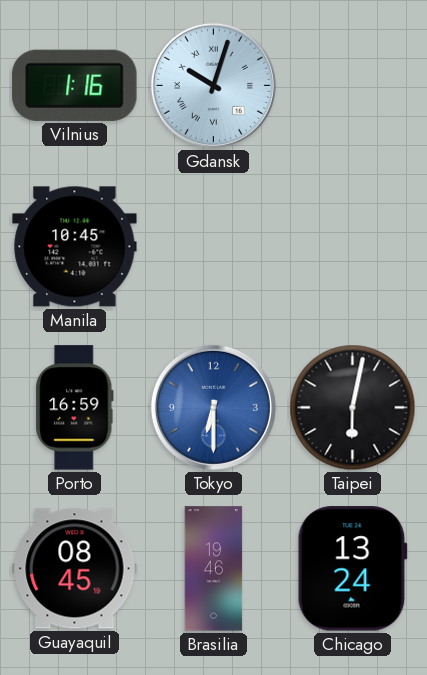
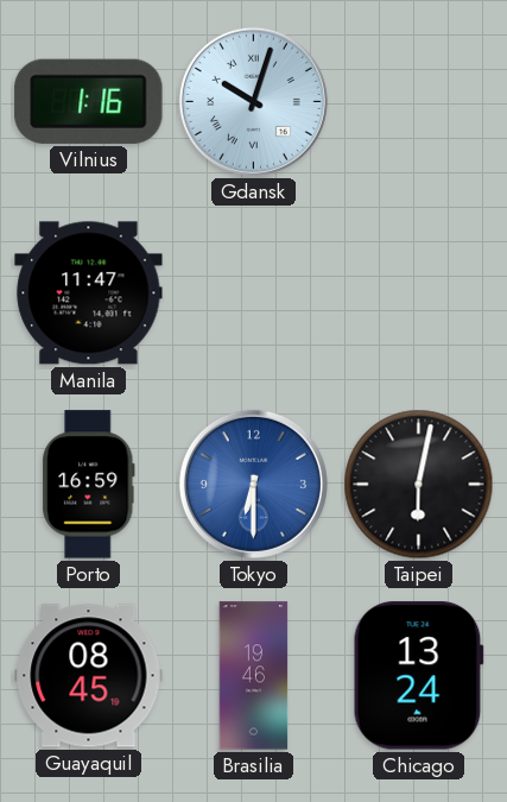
Manila: 10:45 -> 11:47 (89, 293)
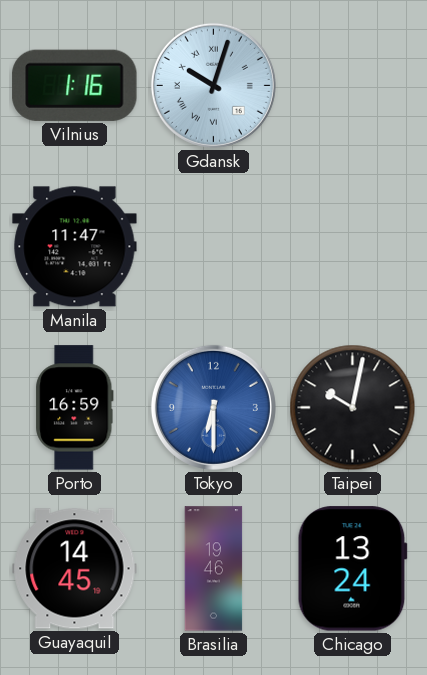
Taipei: 6:02 -> 10:02 (353, 408)
Guayaquil: 08:45 -> 14:45 (75, 569)
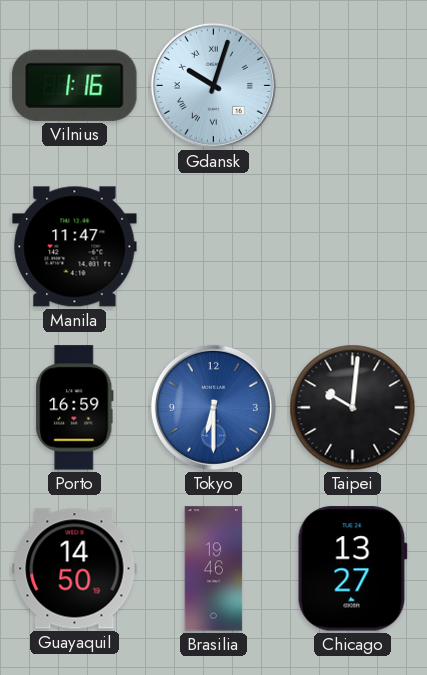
Taipei: 10:02 -> 10:01 (353, 408)
Guayaquil: 14:45 -> 14:50 (75, 569)
Chicago: 13:24 -> 13:27 (352, 569)
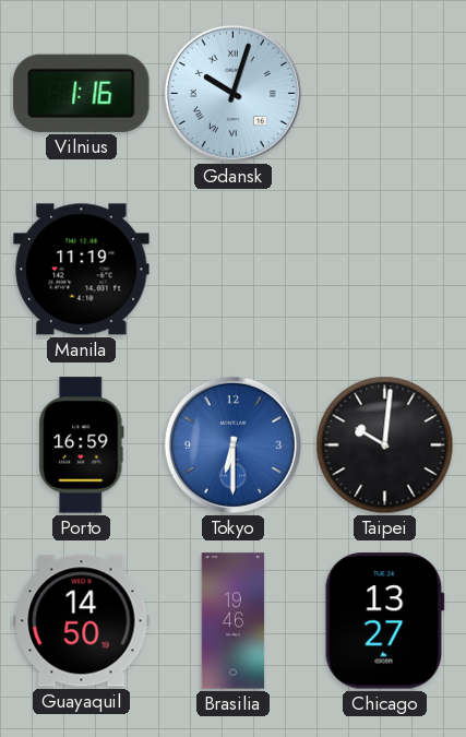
Manila: 11:47 -> 11:19 (82, 270)
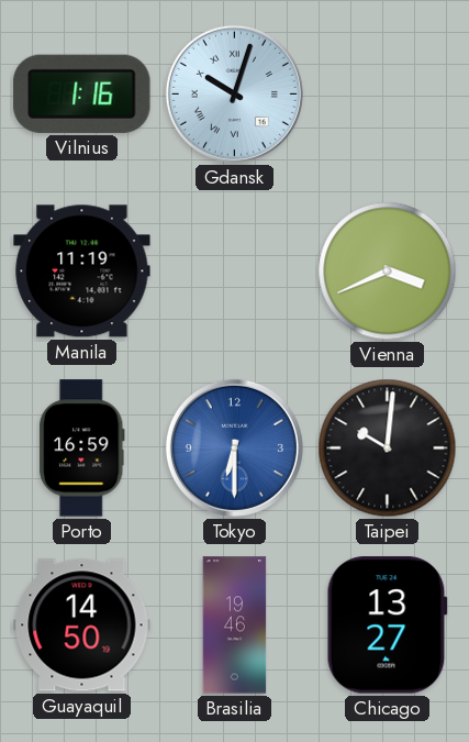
Vienna: none -> 3:41 (388, 272)
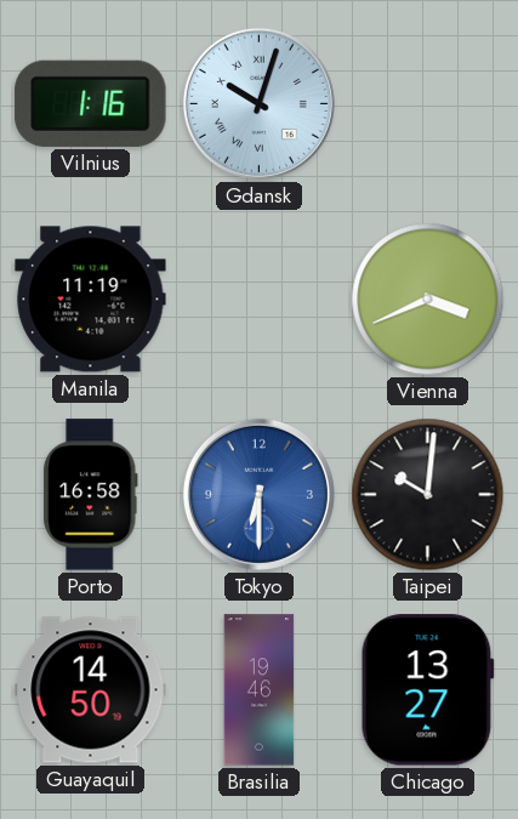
Porto: 16:59 -> 16:58 (91, 495)
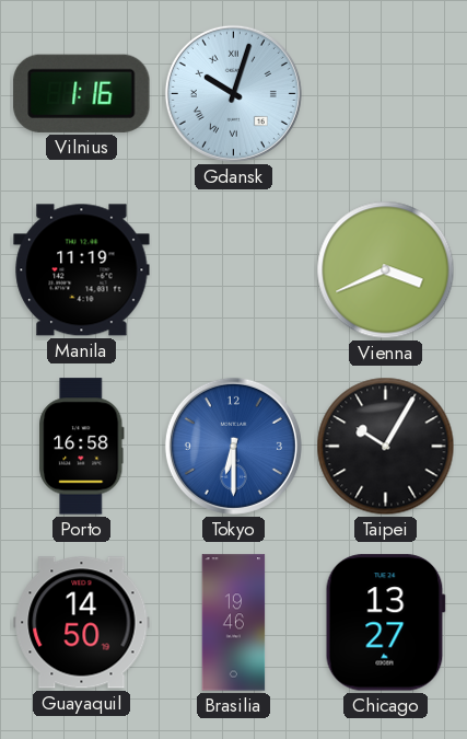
Taipei: 10:01 -> 10:05 (386, 447)
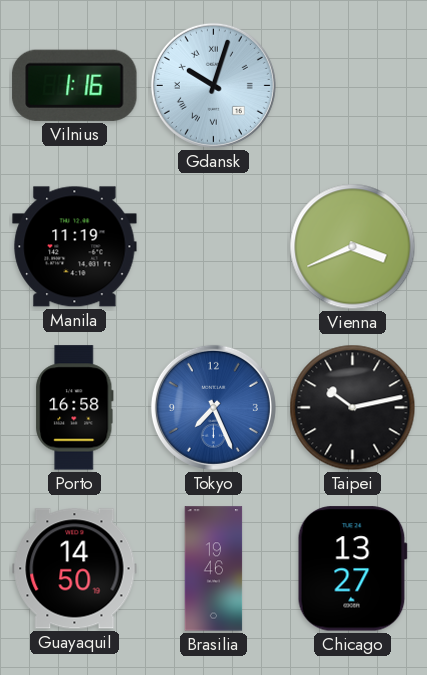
Tokyo: 6:30 -> 7:26 (213, 407)
Taipei: 10:05 -> 10:13 (353, 408)
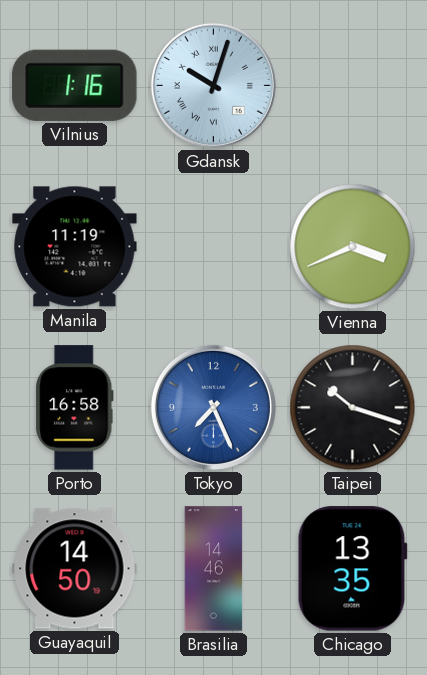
Taipei: 10:13 -> 10:18 (353, 408)
Brasilia: 19:46 -> 14:46 (214, 569)
Chicago: 13:27 -> 13:35 (352, 569)
